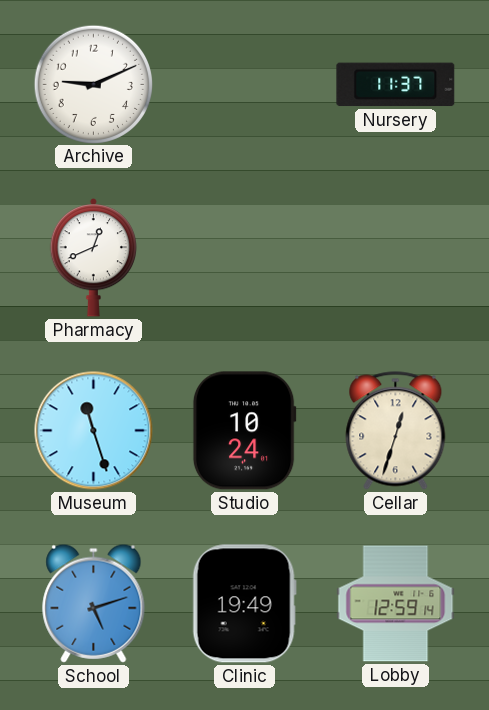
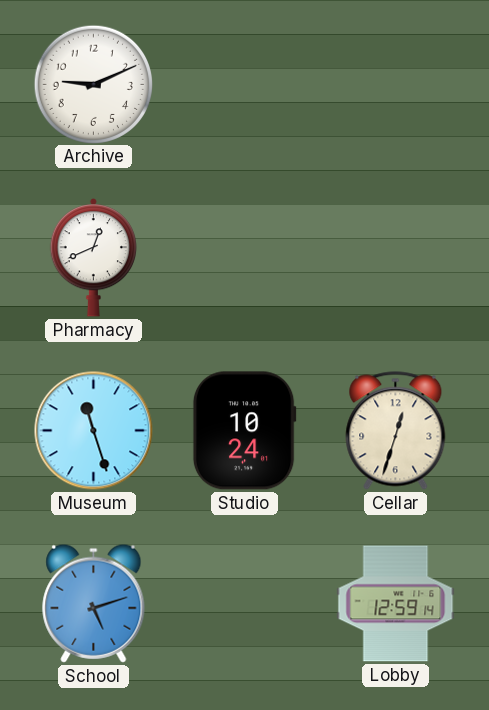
Nursery: 11:37 -> none (396, 85)
Clinic: 19:49 -> none (244, 604)
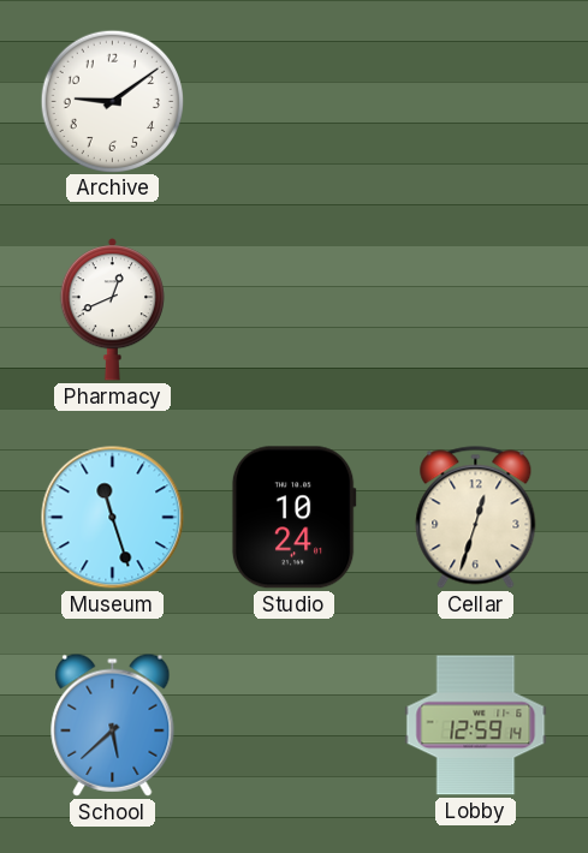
Archive: 9:11 -> 9:09 (112, 101)
School: 5:12 -> 5:38 (113, 724)
